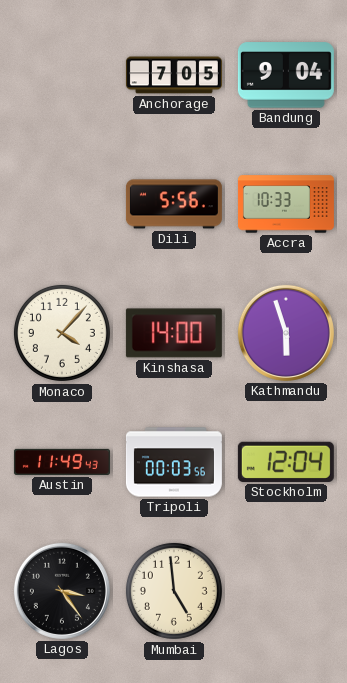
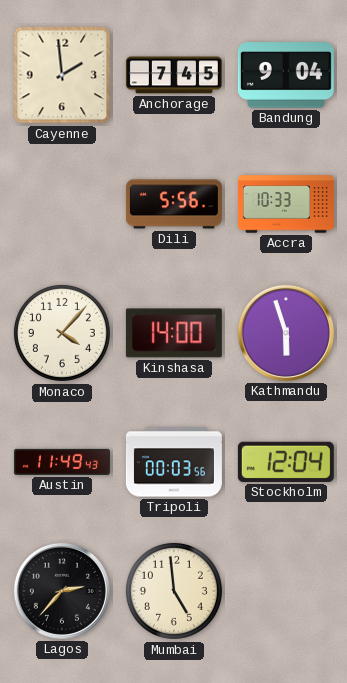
Cayenne: none -> 1:59 (62, 75)
Anchorage: 7:05 -> 7:45 (174, 75)
Lagos: 3:24 -> 2:37 (62, 591)
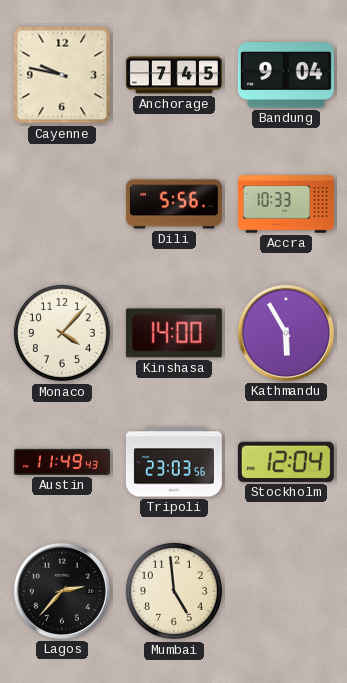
Cayenne: 1:59 -> 9:47 (62, 75)
Kathmandu: 5:57 -> 5:55 (286, 333)
Tripoli: 00:03 -> 23:03 (174, 462)
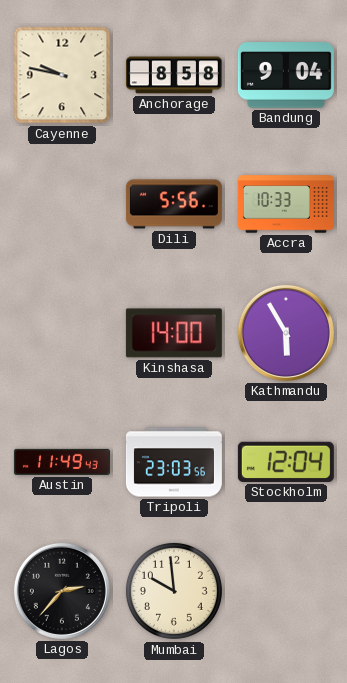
Anchorage: 7:45 -> 8:58 (174, 75)
Monaco: 4:07 -> none (62, 333)
Mumbai: 4:59 -> 9:59 (174, 591)
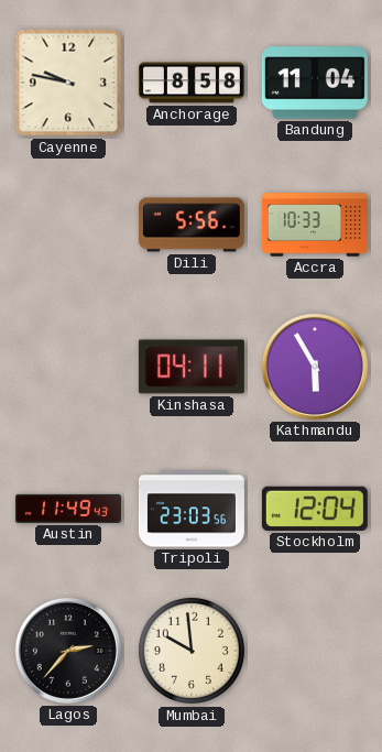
Bandung: 9:04 -> 11:04 (315, 83)
Kinshasa: 14:00 -> 04:11 (192, 367)
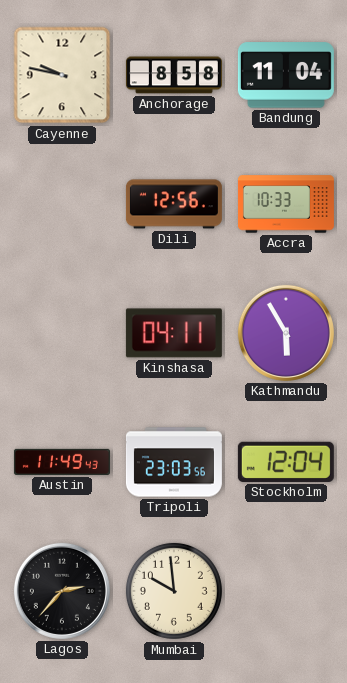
Dili: 5:56 -> 12:56 (174, 204)
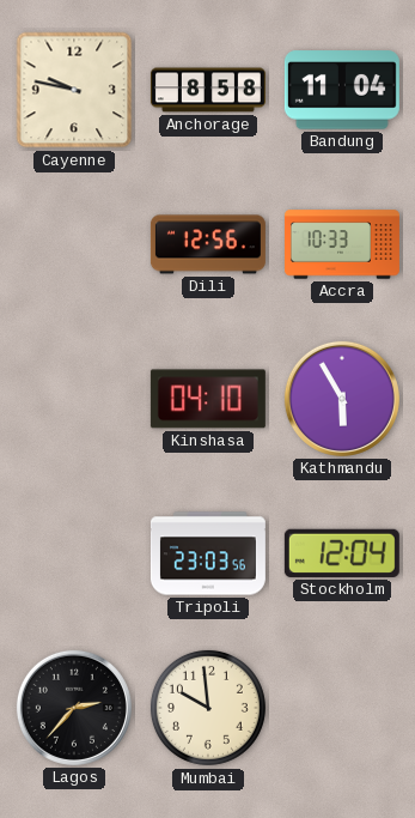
Kinshasa: 04:11 -> 04:10 (208, 399)
Austin: 11:49 -> none (62, 462)
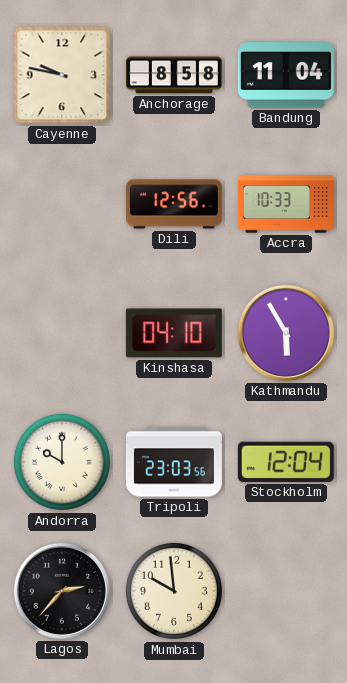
Andorra: none -> 10:00 (62, 462)
